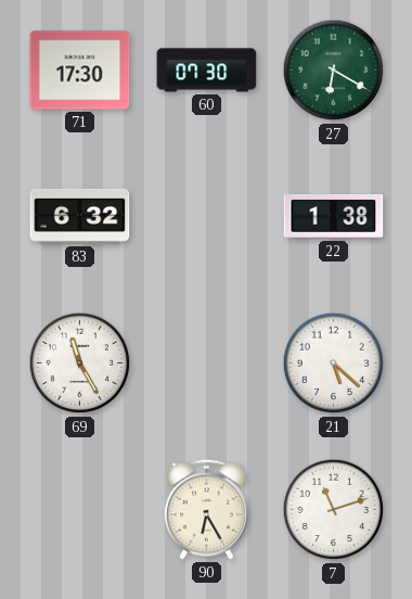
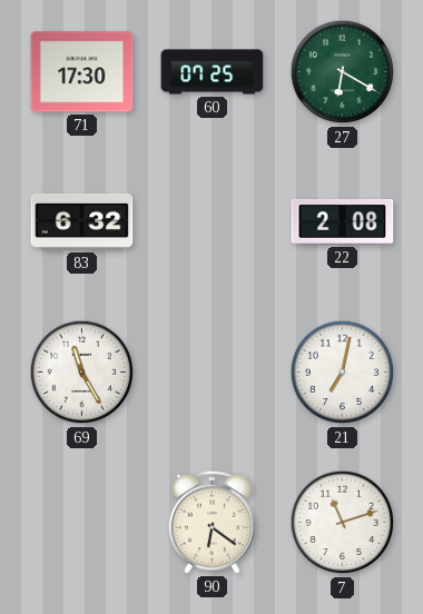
60: 07:30 -> 07:25 (213, 72)
22: 1:38 -> 2:08 (343, 221)
21: 5:22 -> 7:02 (343, 373)
90: 6:25 -> 6:21 (213, 522)
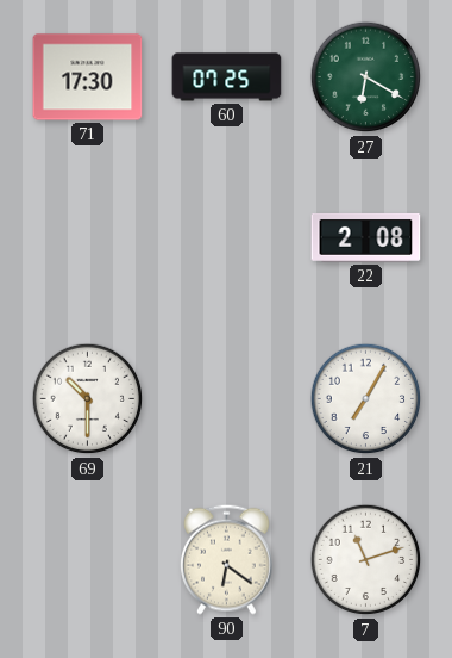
83: 6:32 -> none (82, 221)
69: 11:25 -> 10:30 (88, 399)
21: 7:02 -> 7:05 (366, 399)
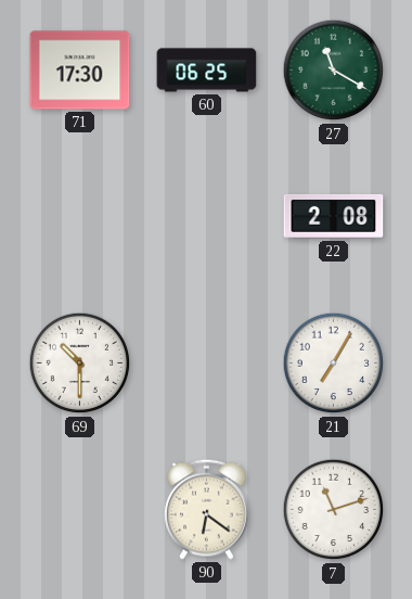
60: 07:25 -> 06:25 (207, 71)
27: 6:20 -> 11:20 (334, 71)
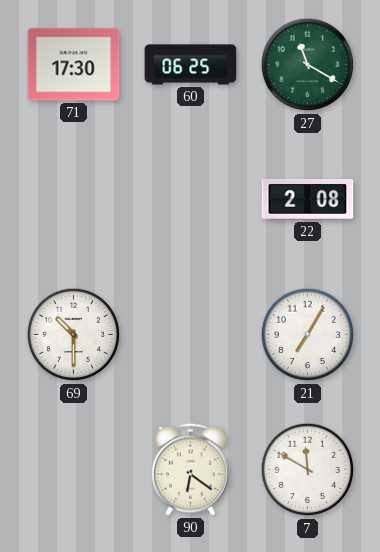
7: 11:12 -> 11:50 (308, 470)
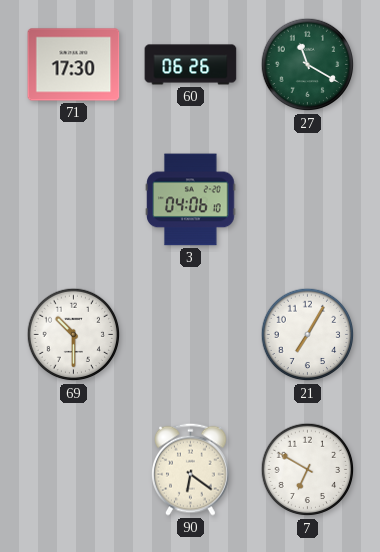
60: 06:25 -> 06:26 (191, 65)
3: none -> 04:06 (191, 200)
22: 2:08 -> none (308, 199)
7: 11:50 -> 6:50 (308, 470)
